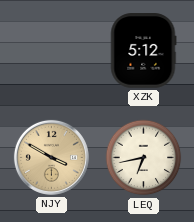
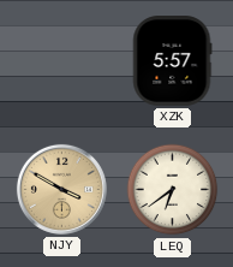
XZK: 5:12 -> 5:57 (172, 61)
LEQ: 6:43 -> 6:39 (173, 190)
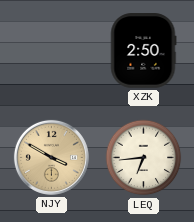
XZK: 5:57 -> 2:50 (143, 51)
LEQ: 6:39 -> 6:44 (144, 158)
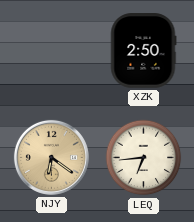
NJY: 3:50 -> 6:21 (51, 157)
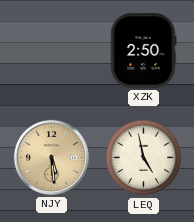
NJY: 6:21 -> 5:29 (51, 157)
LEQ: 6:44 -> 4:58 (144, 158)
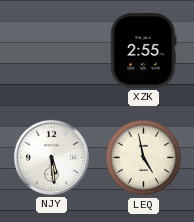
XZK: 2:50 -> 2:55 (143, 51)
NJY dial: champagne -> white (51, 157)
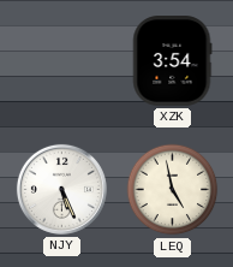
XZK: 2:55 -> 3:54 (172, 61)
NJY: 5:29 -> 5:26 (61, 189)
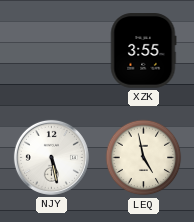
XZK: 3:54 -> 3:55 (143, 51)
NJY: 5:26 -> 5:28 (51, 157)
